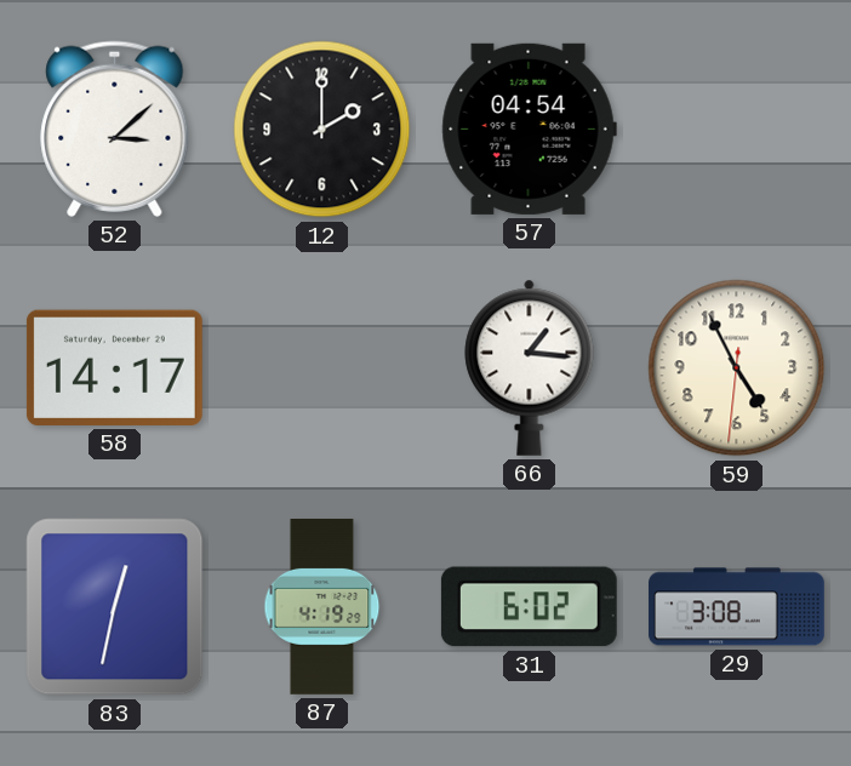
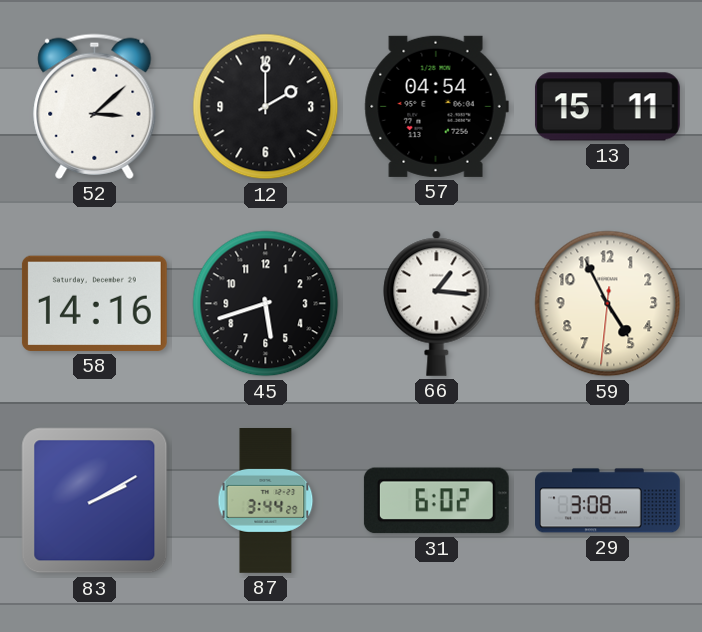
13: none -> 15:11 (607, 107)
58: 14:17 -> 14:16 (94, 303)
45: none -> 5:42 (266, 304)
83: 12:32 -> 2:10 (95, 501)
87: 4:19 -> 3:44 (266, 501)
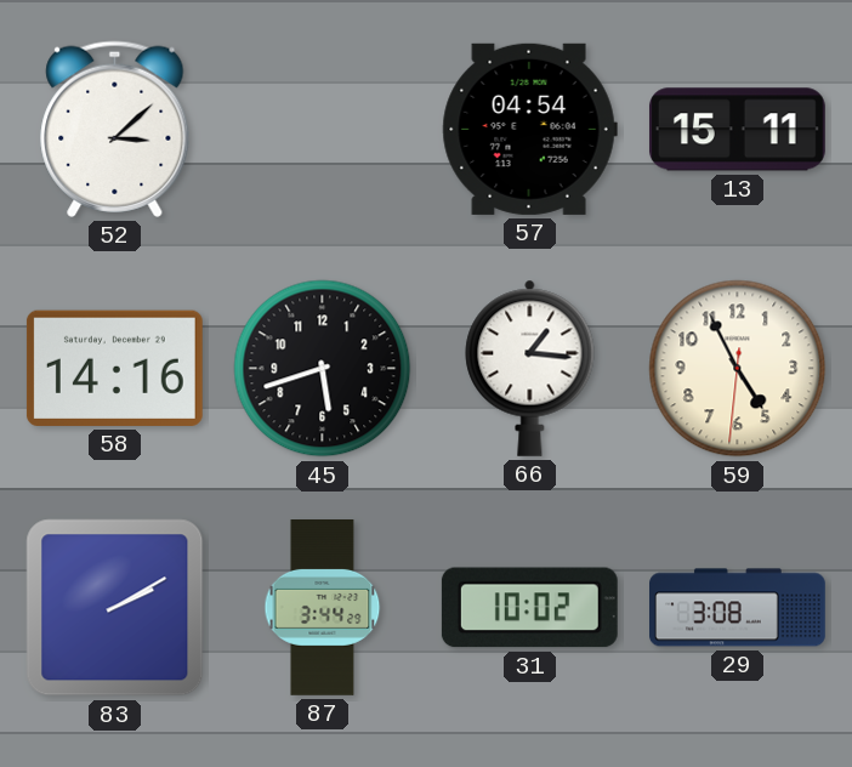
12: 2:00 -> none (266, 107)
31: 6:02 -> 10:02 (529, 608)
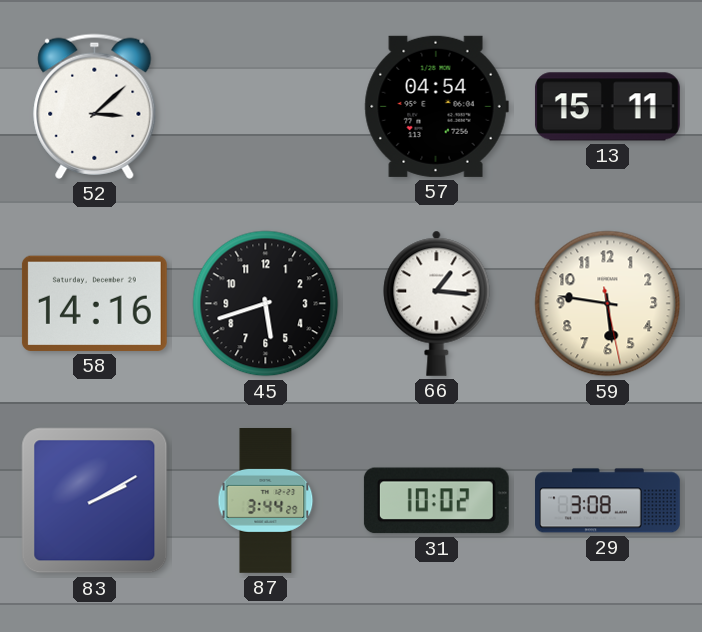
59: 4:55 -> 5:46 (608, 304)
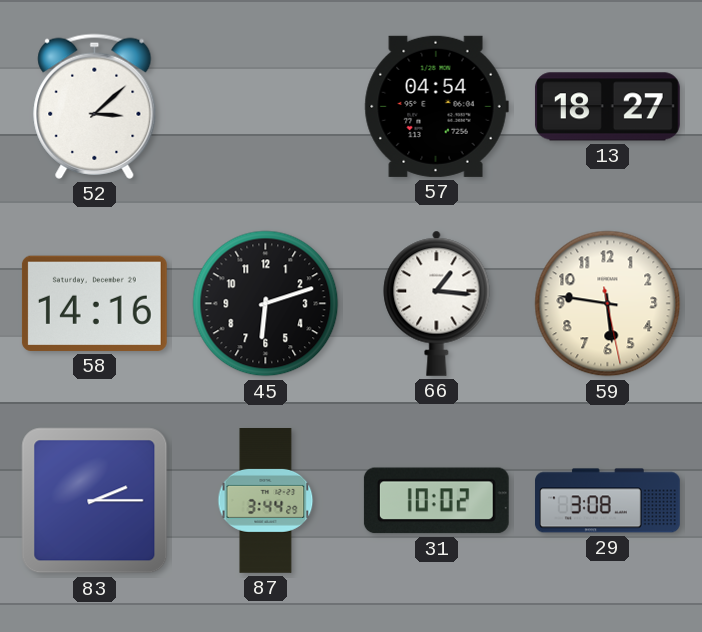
13: 15:11 -> 18:27 (607, 107)
45: 5:42 -> 6:12 (266, 304)
83: 2:10 -> 2:15 (95, 501)
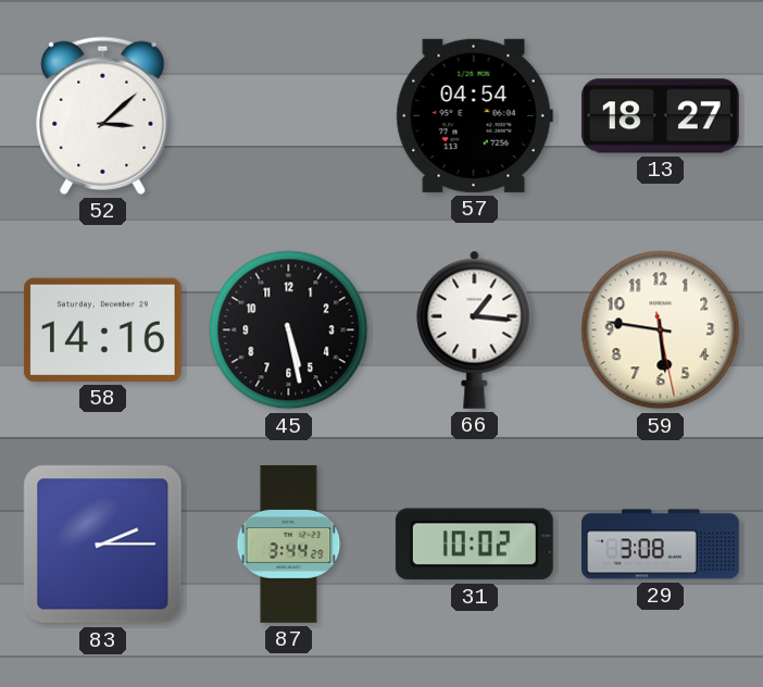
45: 6:12 -> 5:28 (289, 330)
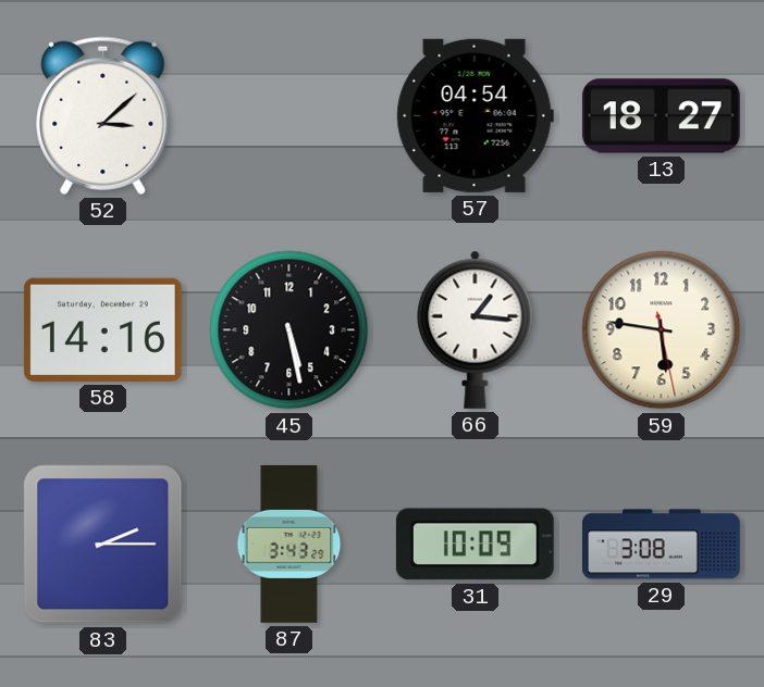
87: 3:44 -> 3:43 (289, 545)
31: 10:02 -> 10:09 (475, 545)
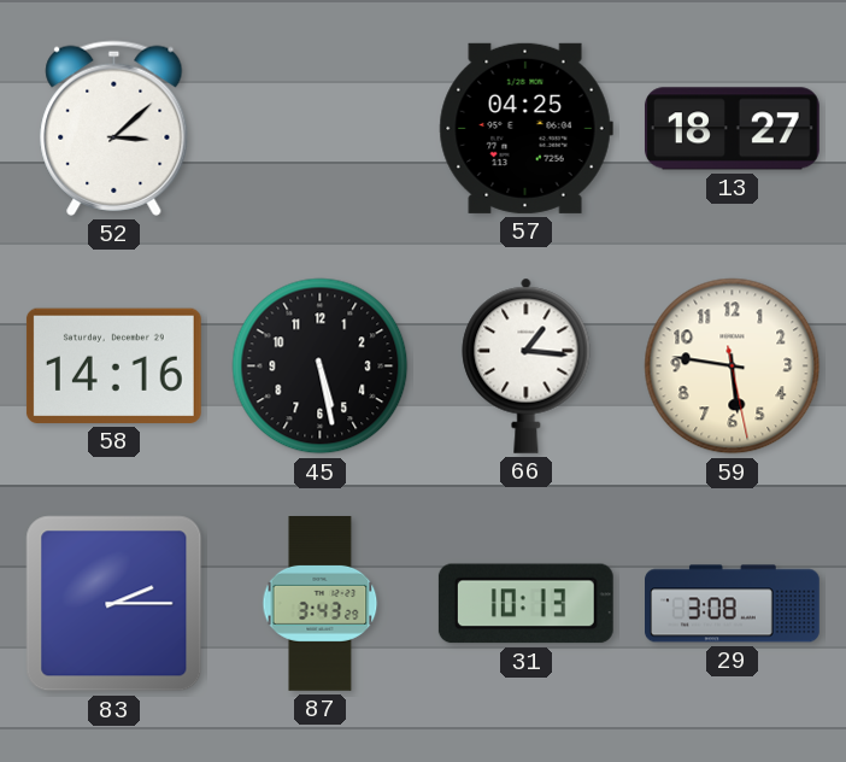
57: 04:54 -> 04:25 (525, 128)
31: 10:09 -> 10:13 (525, 604)
